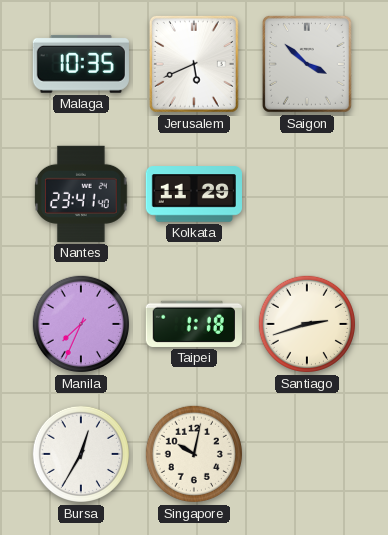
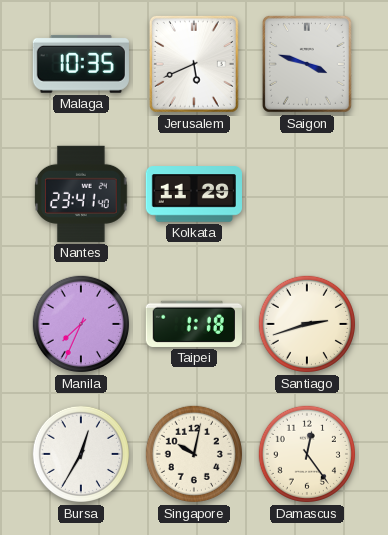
Saigon: 3:52 -> 3:48 (307, 64)
Damascus: none -> 12:24 (307, 454)
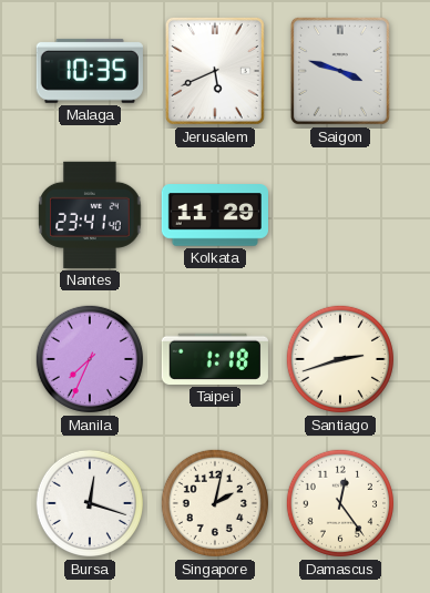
Bursa: 12:35 -> 12:18 (90, 503)
Singapore: 10:02 -> 2:02 (215, 503)
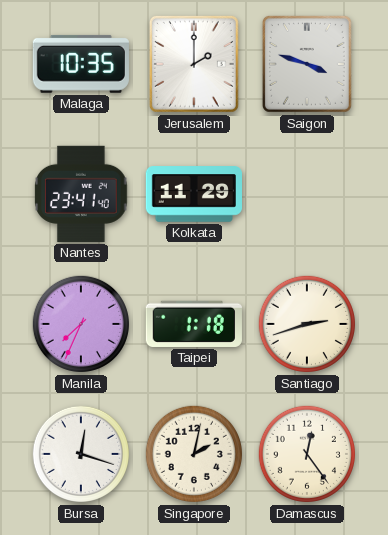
Jerusalem: 5:41 -> 2:00 (194, 64)
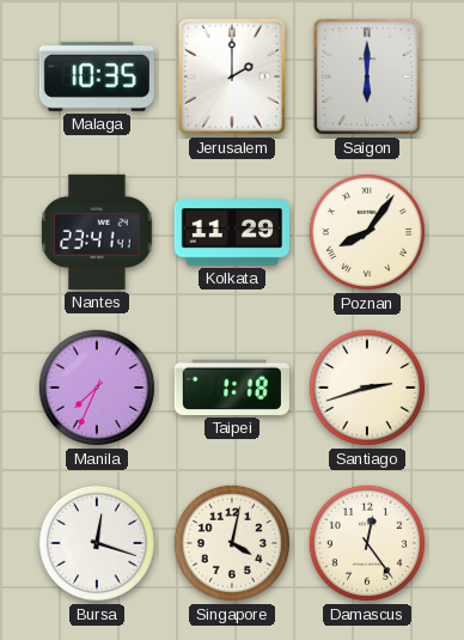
Saigon: 3:48 -> 6:00 (367, 77)
Nantes: 23:41:40 -> 23:41:41 (97, 232)
Poznan: none -> 8:06 (367, 232)
Singapore: 2:02 -> 4:02 (232, 543)
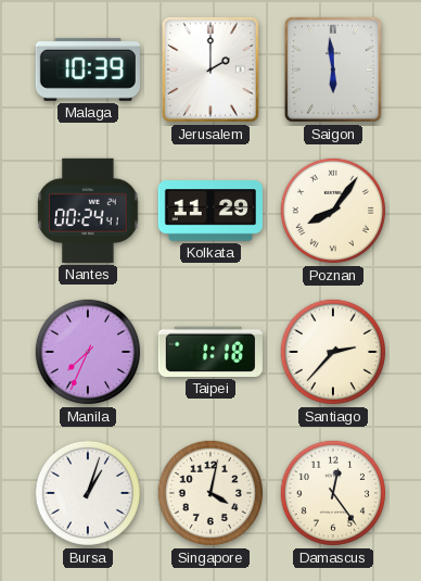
Malaga: 10:35 -> 10:39 (88, 70)
Saigon: 6:00 -> 5:59 (333, 70)
Nantes: 23:41 -> 00:24 (88, 211)
Santiago: 2:42 -> 2:37 (333, 352)
Bursa: 12:18 -> 1:03 (88, 493)
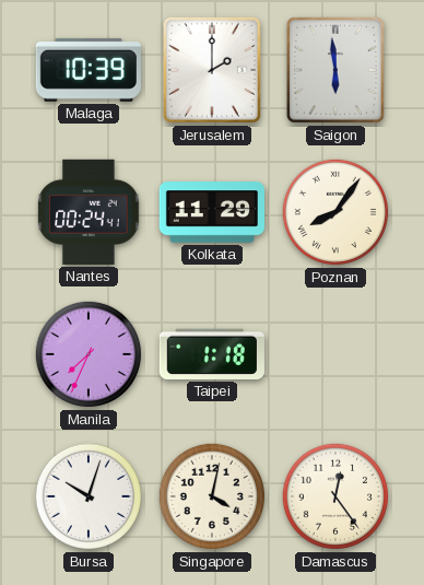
Santiago: 2:37 -> none (333, 352)
Bursa: 1:03 -> 10:03 (89, 496)
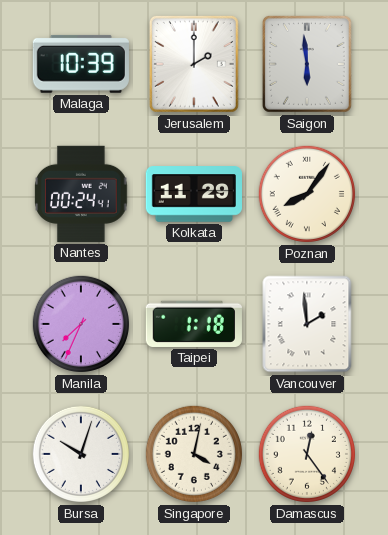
Vancouver: none -> 1:59 (307, 324)
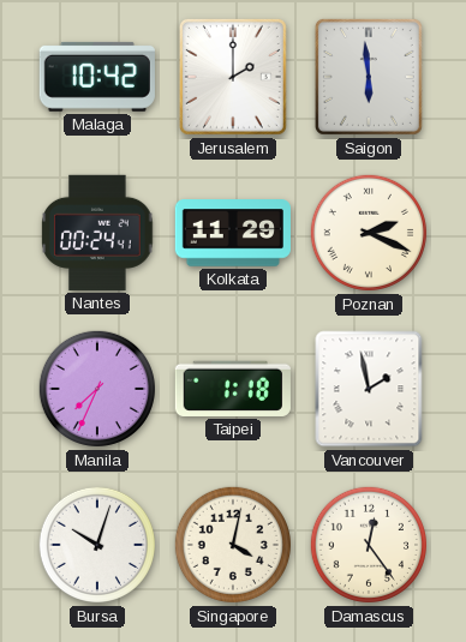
Malaga: 10:39 -> 10:42 (97, 77)
Poznan: 8:06 -> 2:19 (369, 233)
Vancouver: 1:59 -> 1:58 (369, 389)
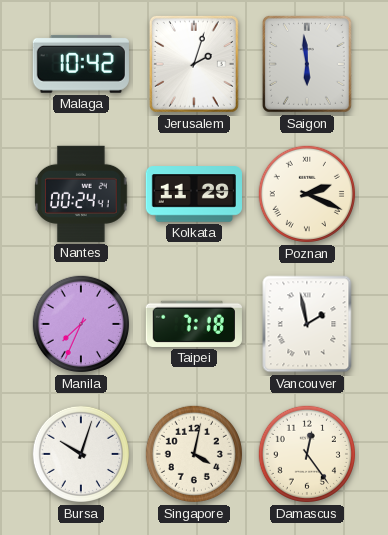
Jerusalem: 2:00 -> 2:03 (194, 64)
Taipei: 1:18 -> 7:18 (194, 324)
